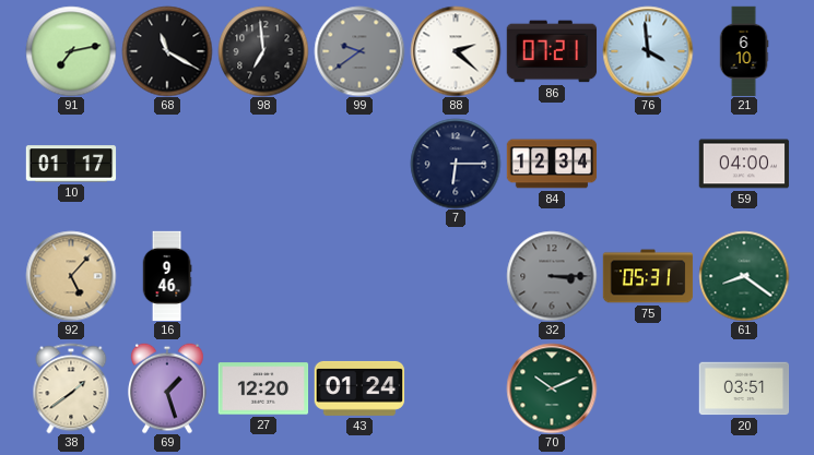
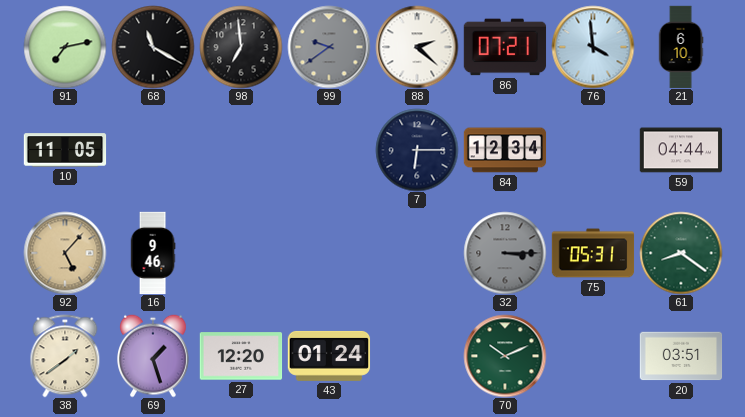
10: 01:17 -> 11:05 (65, 150)
59: 04:00 -> 04:44 (681, 150)
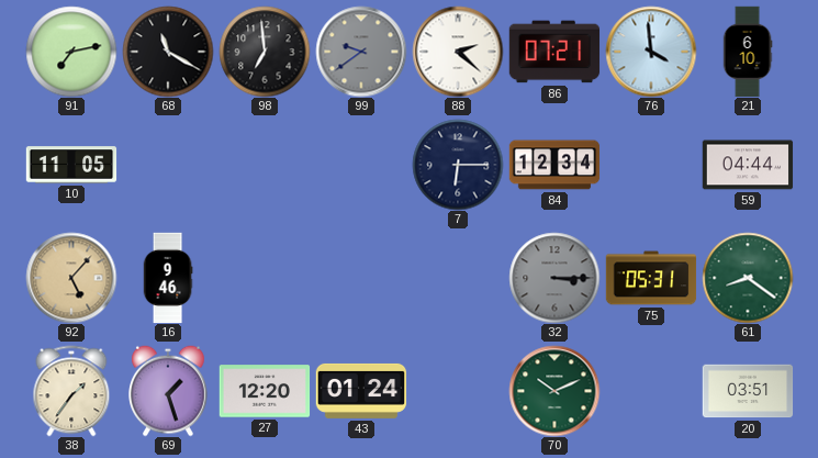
38: 1:39 -> 1:36 (71, 391)
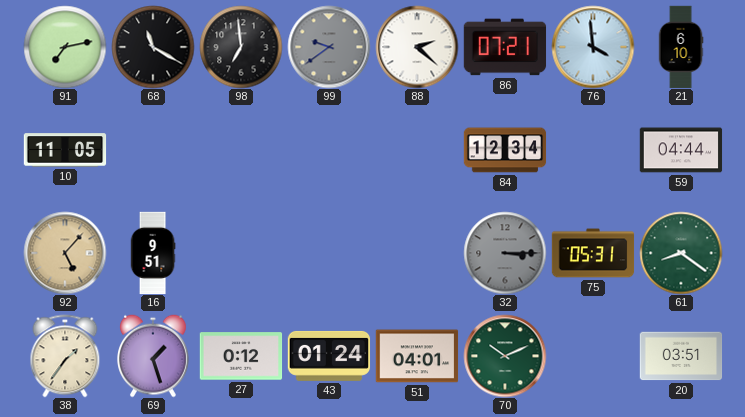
7: 6:15 -> none (458, 165)
16: 9:46 -> 9:51 (153, 253)
27: 12:20 -> 0:12 (241, 356)
51: none -> 04:01 (417, 356)
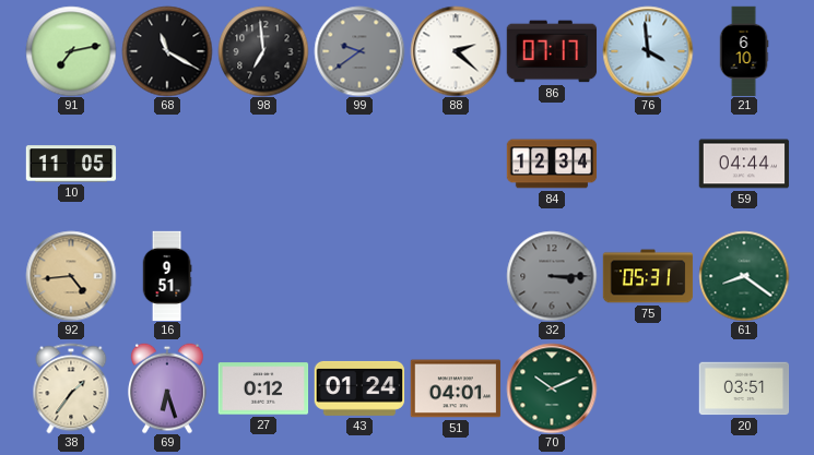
86: 07:21 -> 07:17 (552, 51)
92: 5:07 -> 4:44 (71, 276)
69: 1:27 -> 6:27 (168, 388)
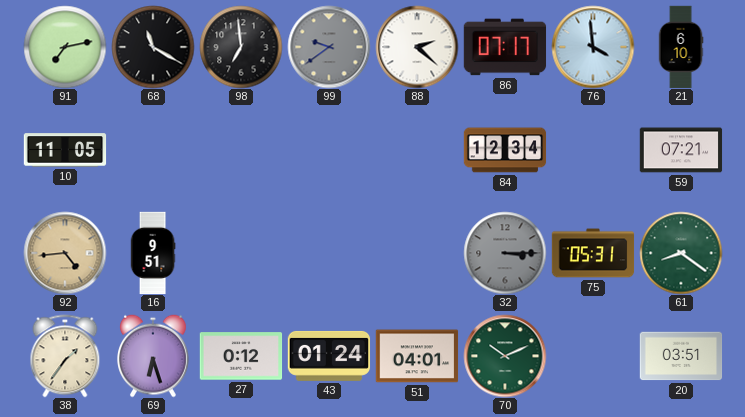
59: 04:44 -> 07:21 (681, 150)
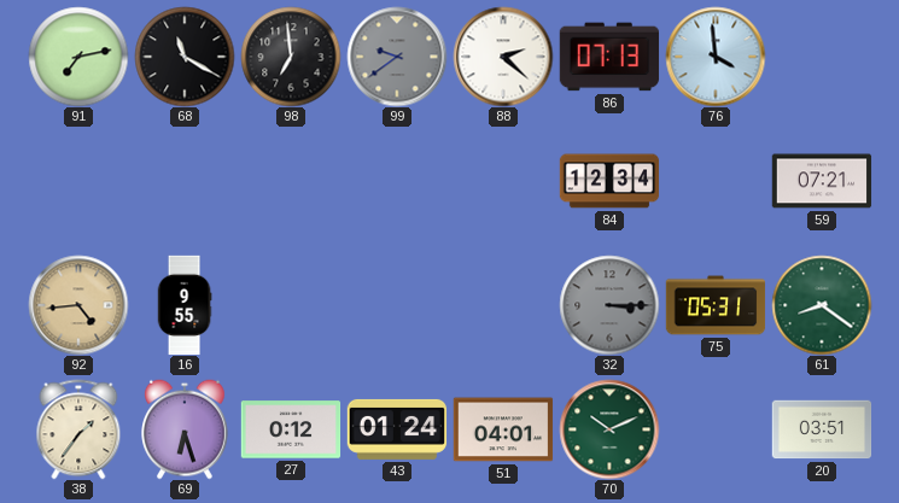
86: 07:17 -> 07:13 (609, 57)
21: 6:10 -> none (681, 47)
10: 11:05 -> none (65, 150)
16: 9:51 -> 9:55 (185, 305)
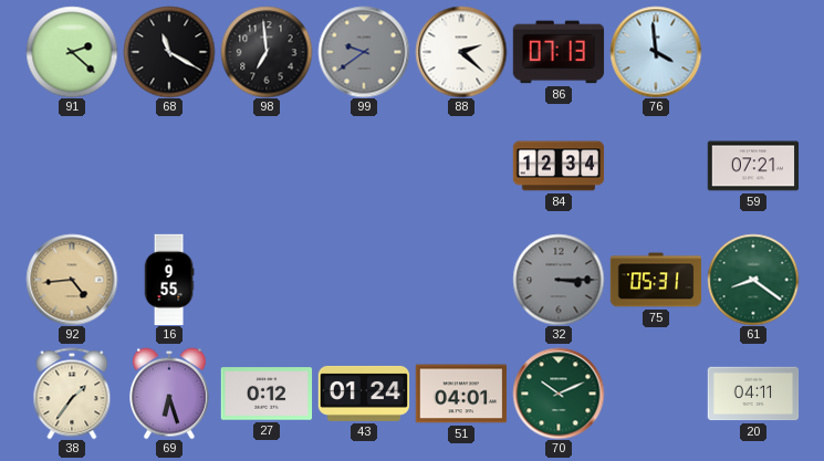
91: 7:13 -> 2:22 (72, 52)
20: 03:51 -> 04:11 (753, 394)
